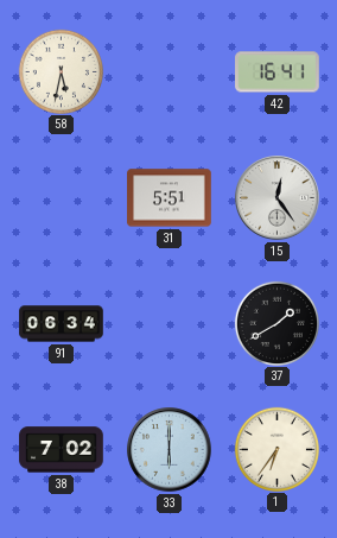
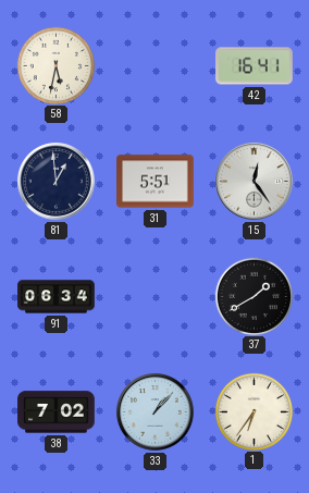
81: none -> 12:59 (57, 182)
33: 6:00 -> 1:07 (156, 412)
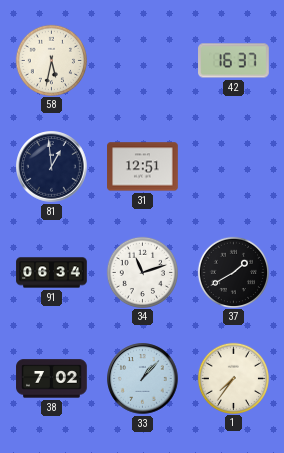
42: 16:41 -> 16:37 (234, 61)
31: 5:51 -> 12:51 (143, 167)
15: 12:24 -> none (255, 182)
34: none -> 11:12 (142, 272)
1: 6:36 -> 7:36 (233, 378)
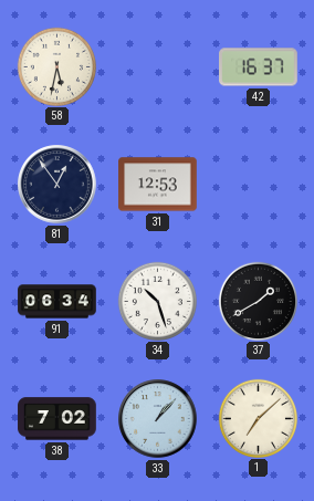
81: 12:59 -> 12:54 (57, 185)
31: 12:51 -> 12:53 (158, 185)
34: 11:12 -> 10:27 (157, 301)
1: 7:36 -> 7:08 (258, 418)
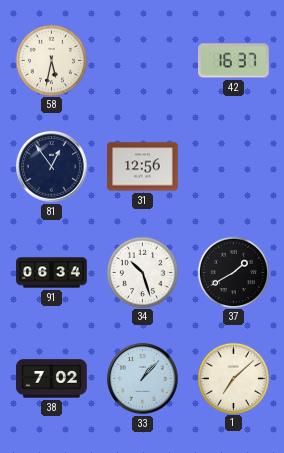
31: 12:53 -> 12:56 (143, 167)
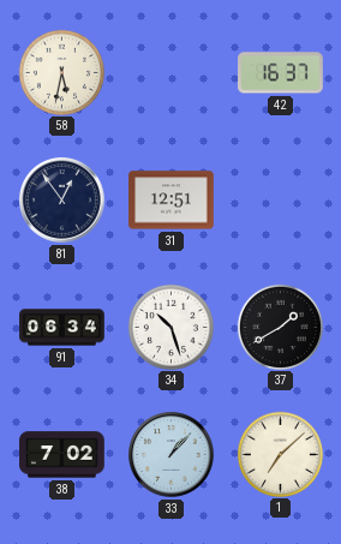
31: 12:56 -> 12:51 (172, 201)
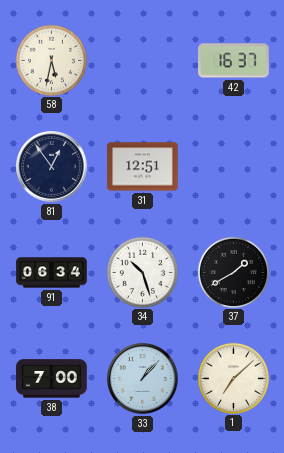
38: 7:02 -> 7:00 (52, 379)
